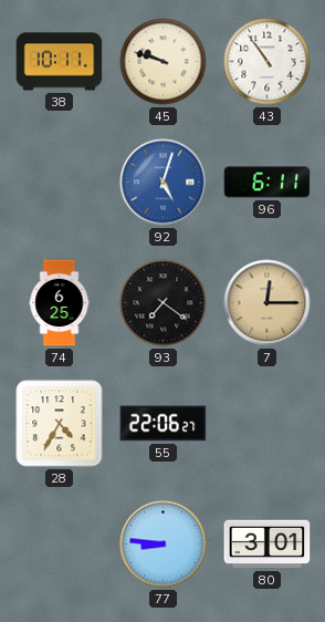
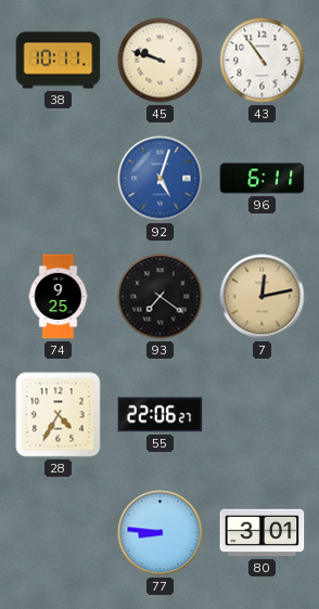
74: 6:25 -> 9:25 (59, 297)
7: 12:15 -> 12:13 (263, 297)
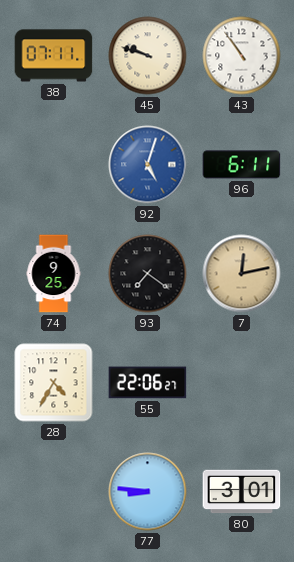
38: 10:11 -> 07:11 (54, 56)
